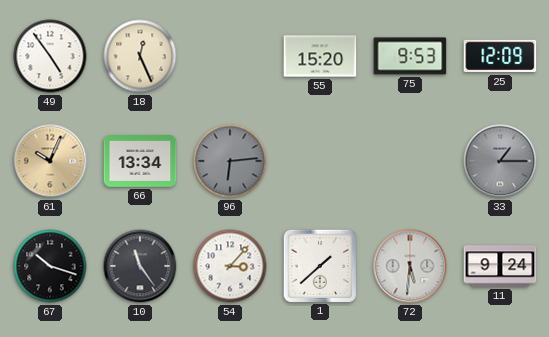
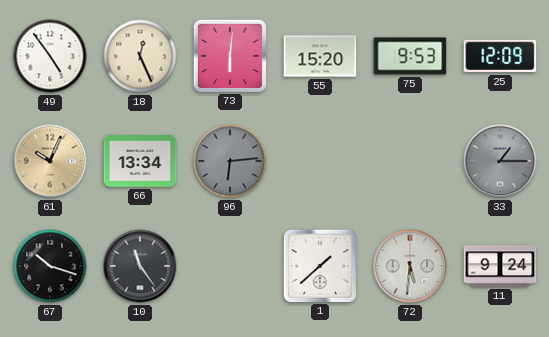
73: none -> 6:01 (229, 55)
54: 3:07 -> none (230, 266)
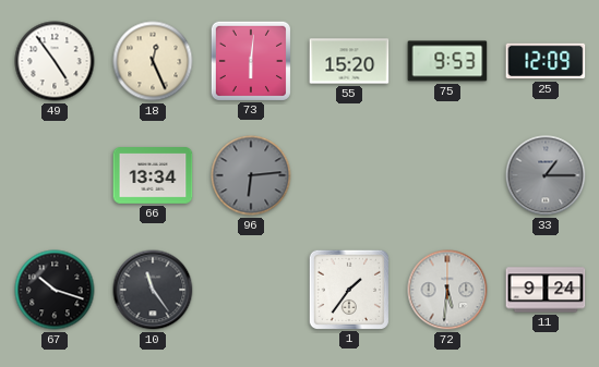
61: 10:04 -> none (50, 161)
1: 1:38 -> 1:36 (348, 289)
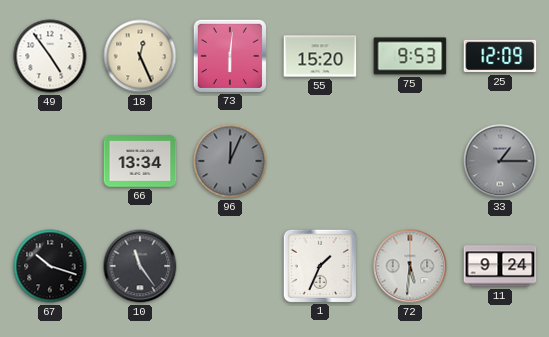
96: 6:14 -> 12:04 (230, 161)
1: 1:36 -> 1:34 (319, 265)
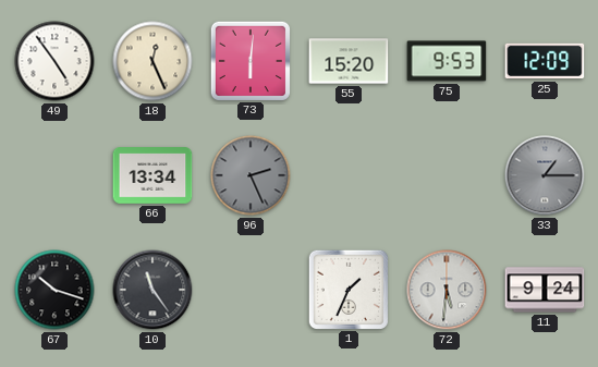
96: 12:04 -> 2:26 (251, 175)
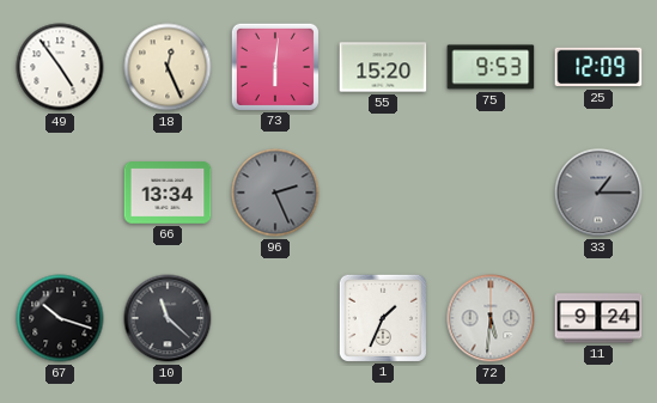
10: 11:24 -> 11:22 (168, 318)
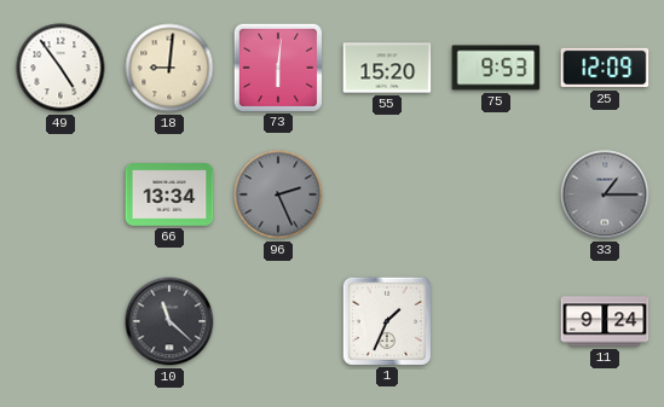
18: 12:26 -> 9:01 (169, 68)
67: 10:18 -> none (60, 318)
72: 5:31 -> none (491, 318)
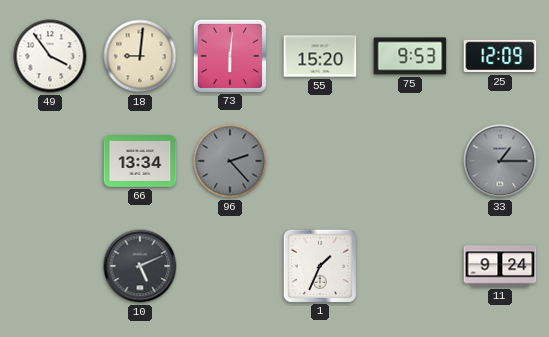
49: 4:54 -> 3:54 (50, 56)
96: 2:26 -> 2:23 (230, 161)
10: 11:22 -> 5:11 (140, 266)
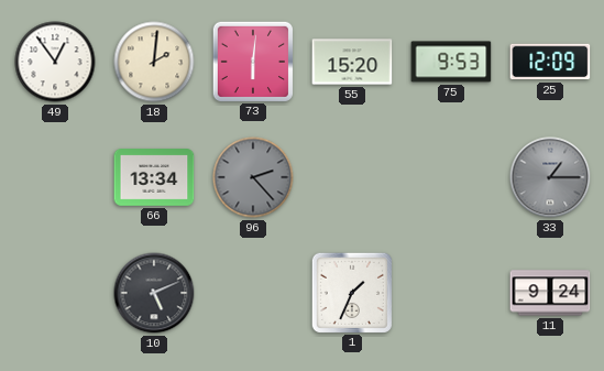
49: 3:54 -> 12:54 (55, 62)
18: 9:01 -> 2:01 (154, 62)
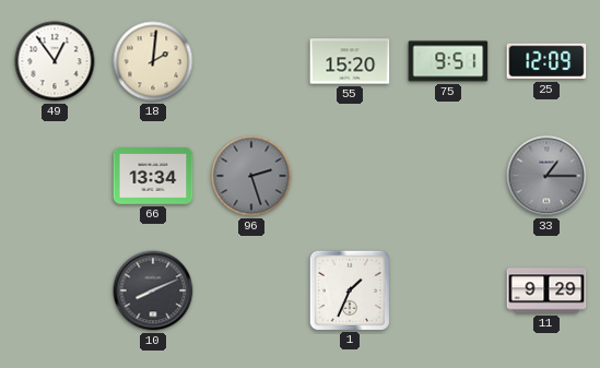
73: 6:01 -> none (252, 61)
75: 9:53 -> 9:51 (448, 61)
96: 2:23 -> 2:27 (251, 176)
10: 5:11 -> 8:11 (153, 290)
11: 9:24 -> 9:29 (546, 290)
